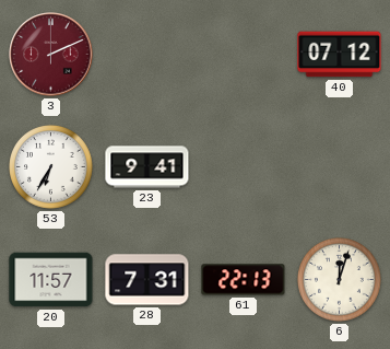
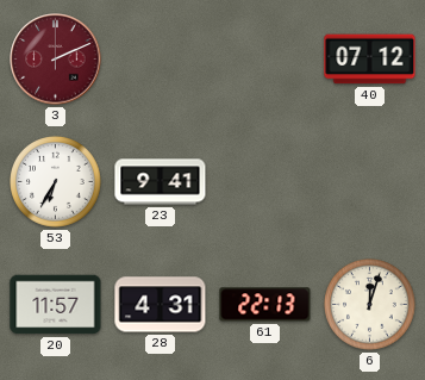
28: 7:31 -> 4:31 (161, 305)
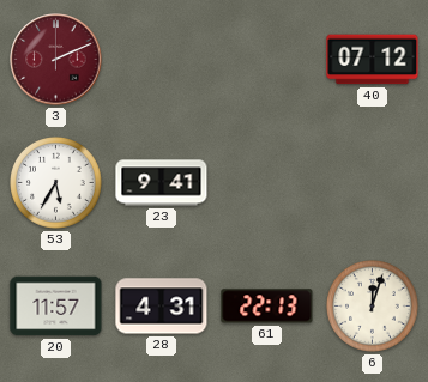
53: 6:35 -> 5:35 (56, 183)
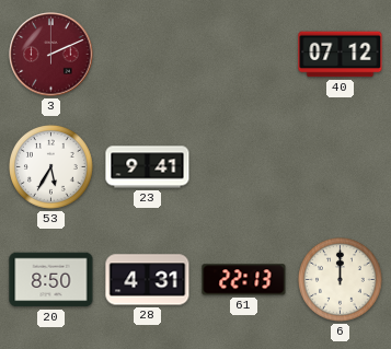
20: 11:57 -> 8:50 (51, 280)
6: 12:03 -> 12:00 (341, 280)
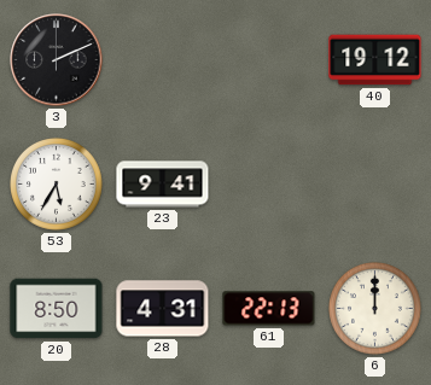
3 dial: burgundy -> black (57, 60)
40: 07:12 -> 19:12 (375, 60)
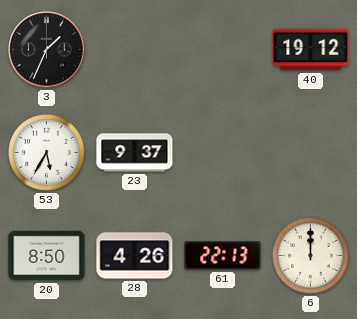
3: 2:11 -> 1:34 (47, 50)
23: 9:41 -> 9:37 (135, 153)
28: 4:31 -> 4:26 (135, 256)
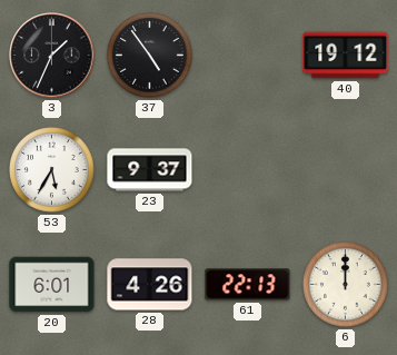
37: none -> 4:54 (150, 56)
20: 8:50 -> 6:01 (52, 285)
